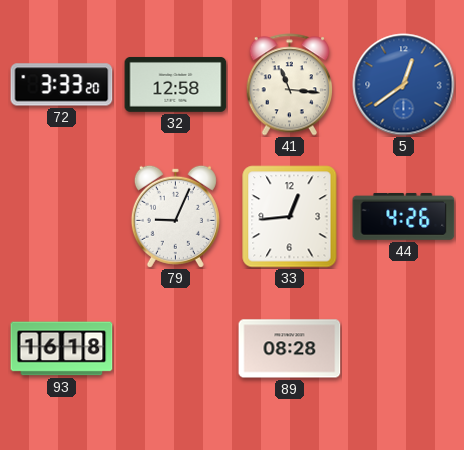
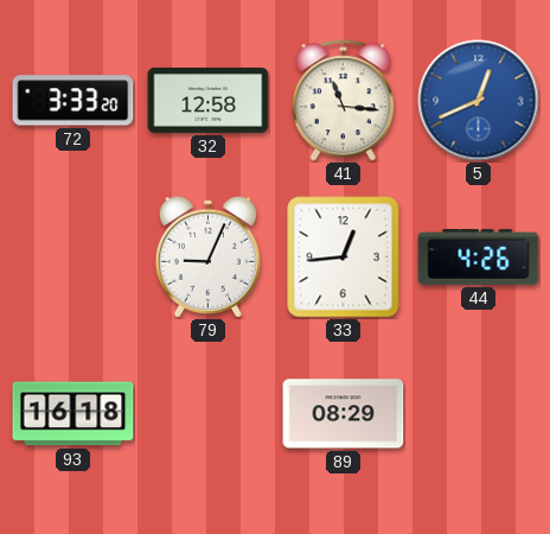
5: 12:39 -> 12:41 (479, 101)
89: 08:28 -> 08:29 (344, 414)
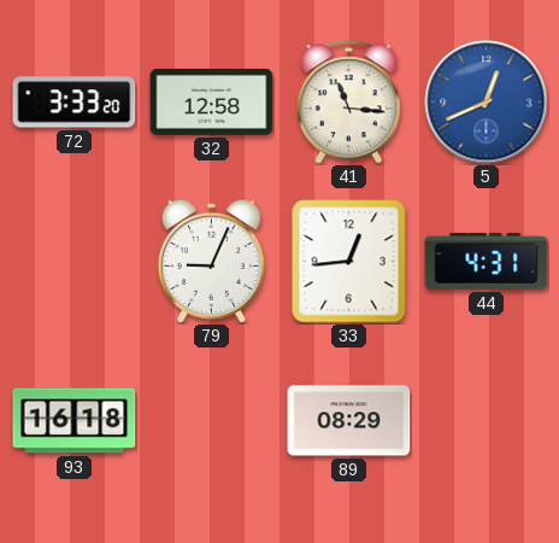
44: 4:26 -> 4:31 (487, 261)
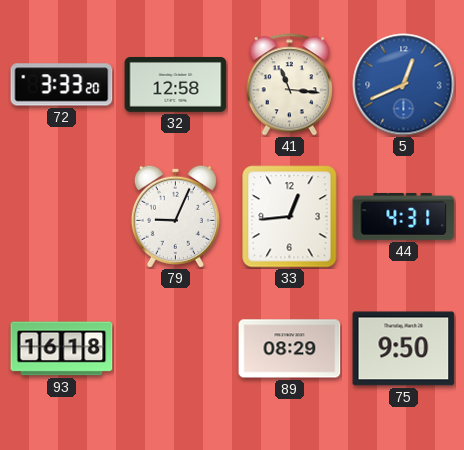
75: none -> 9:50 (404, 349)
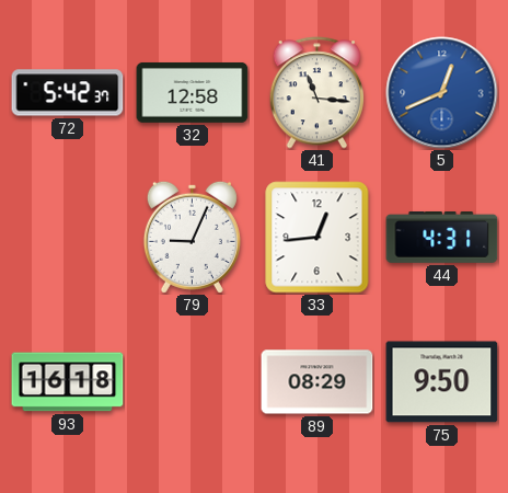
72: 3:33 -> 5:42 (68, 93)
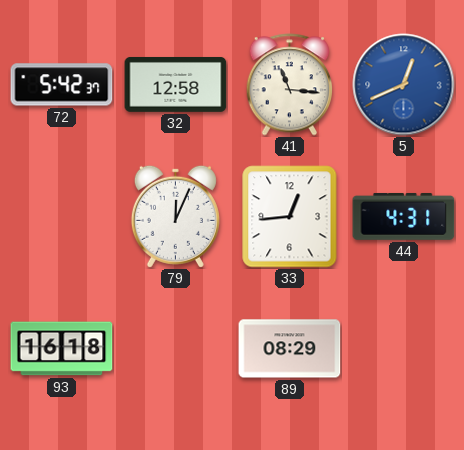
79: 9:04 -> 12:04 (175, 216)
75: 9:50 -> none (442, 382)
